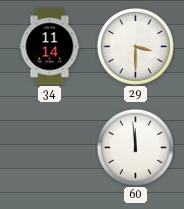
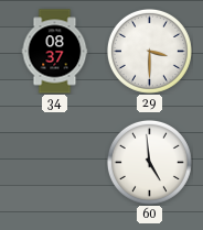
34: 11:14 -> 08:37 (55, 52)
60: 11:59 -> 4:59 (149, 162)
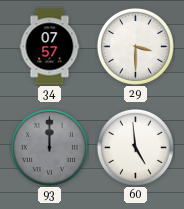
34: 08:37 -> 07:57 (50, 47)
93: none -> 12:00 (49, 147)
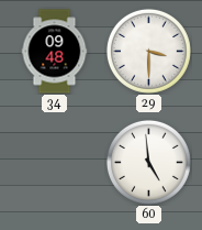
34: 07:57 -> 09:48 (55, 52)
93: 12:00 -> none (49, 147)
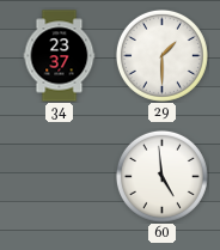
34: 09:48 -> 23:37 (60, 56)
29: 3:30 -> 1:30 (161, 55)
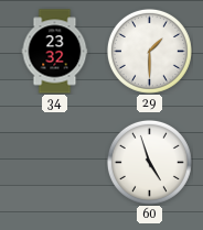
34: 23:37 -> 23:32 (55, 52)
60: 4:59 -> 4:57 (149, 162)
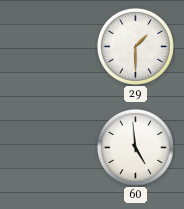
34: 23:32 -> none (55, 52)
60: 4:57 -> 4:59 (135, 147)
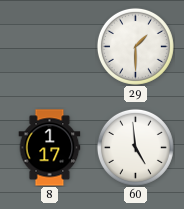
8: none -> 1:17 (50, 148)
